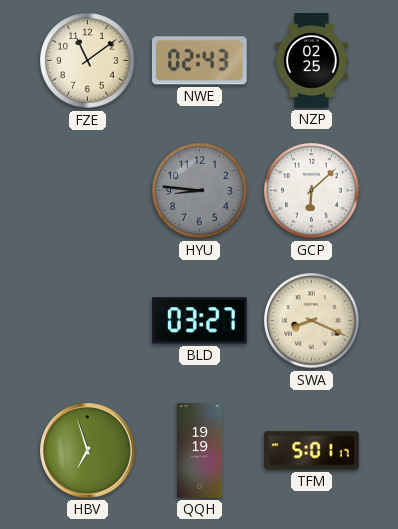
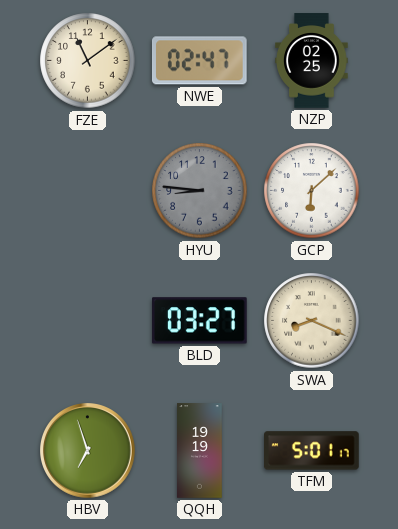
NWE: 02:43 -> 02:47 (199, 61)
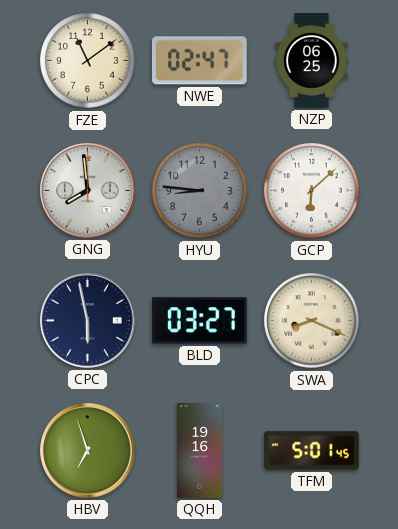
NZP: 02:25 -> 06:25 (312, 61)
GNG: none -> 7:59 (88, 191)
CPC: none -> 5:58 (88, 321)
QQH: 19:19 -> 19:16 (200, 451)
TFM: 5:01:17 -> 5:01:45 (312, 451)
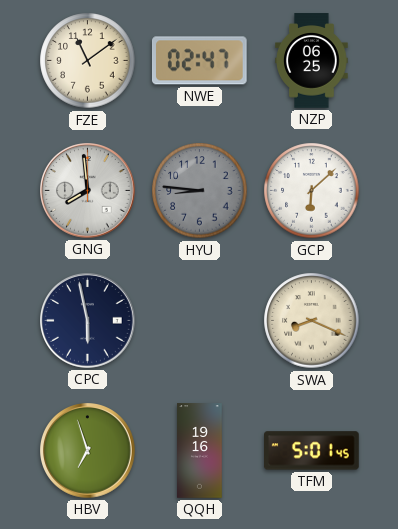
BLD: 03:27 -> none (200, 321)
